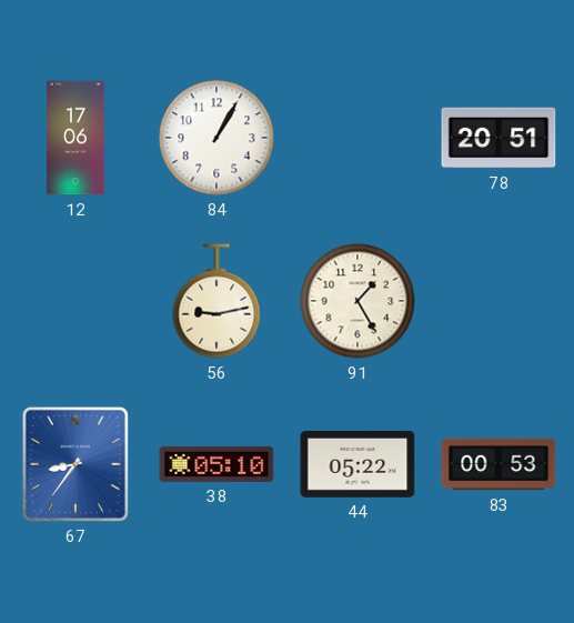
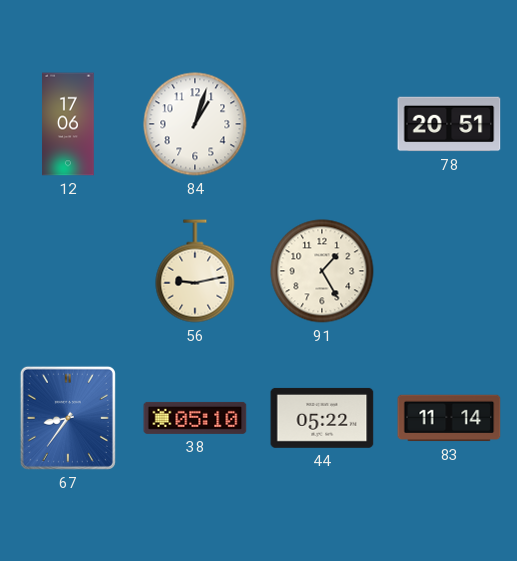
84: 1:05 -> 1:03 (195, 124)
83: 00:53 -> 11:14 (449, 418)
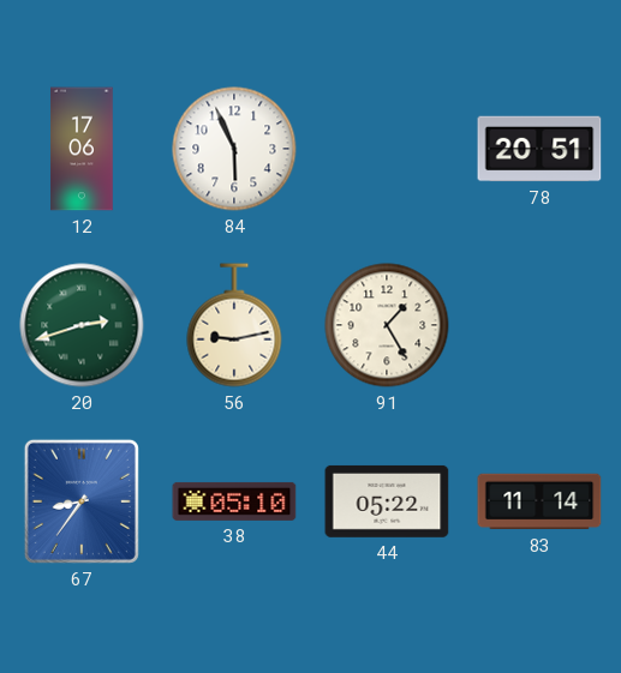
84: 1:03 -> 5:56 (234, 149)
20: none -> 2:42 (82, 325)
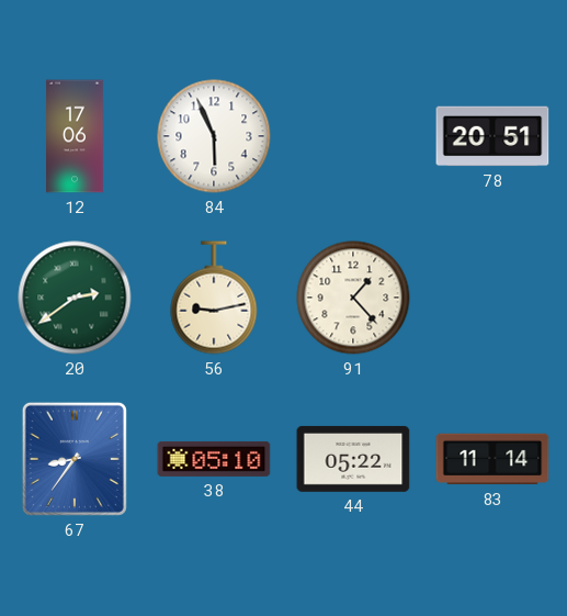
20: 2:42 -> 2:39 (75, 298)
91: 1:25 -> 1:23 (353, 298)
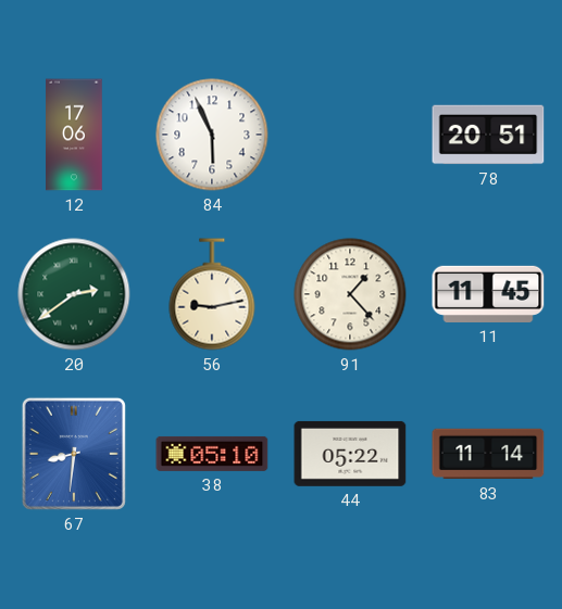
11: none -> 11:45 (488, 294)
67: 8:36 -> 8:31 (74, 454)
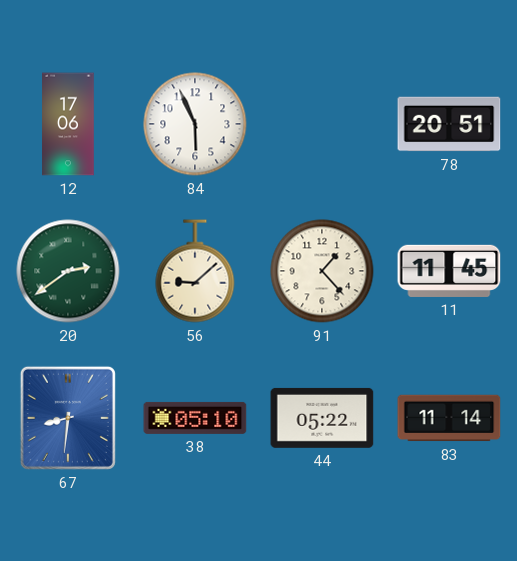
56: 9:13 -> 9:08 (195, 271)
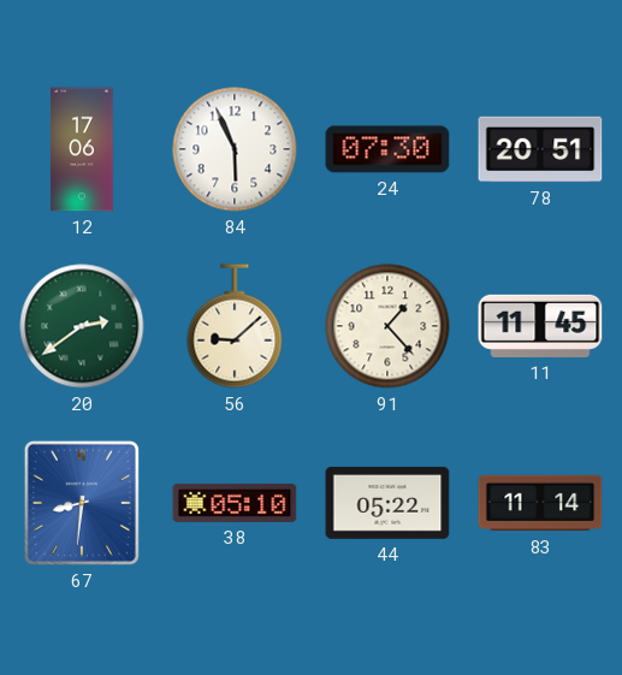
24: none -> 07:30 (387, 149)
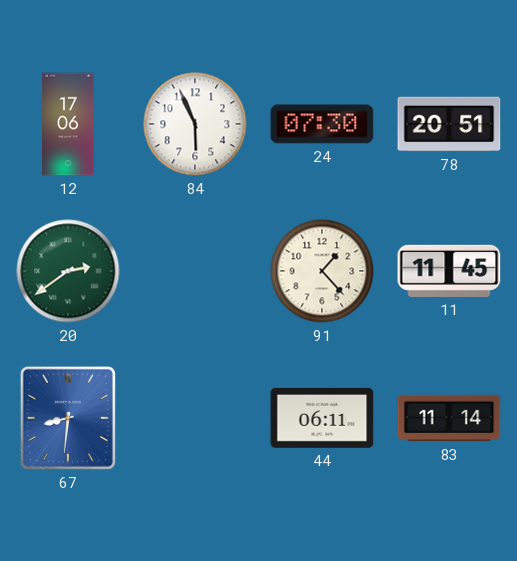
56: 9:08 -> none (235, 326)
38: 05:10 -> none (235, 503)
44: 05:22 -> 06:11 (322, 418)
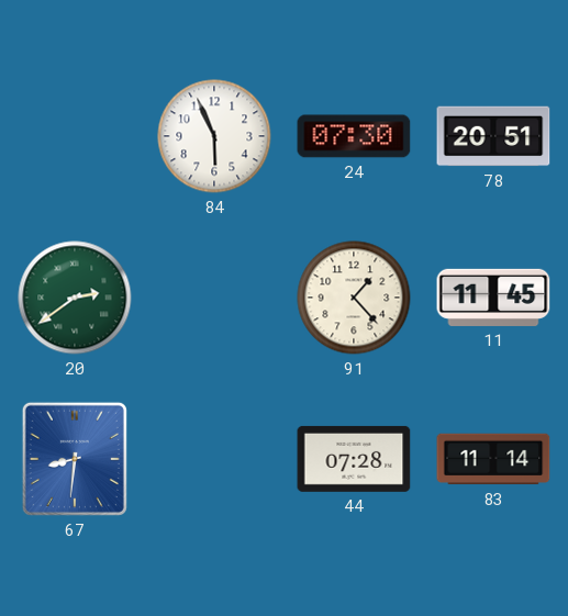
12: 17:06 -> none (68, 124)
44: 06:11 -> 07:28 (354, 459)
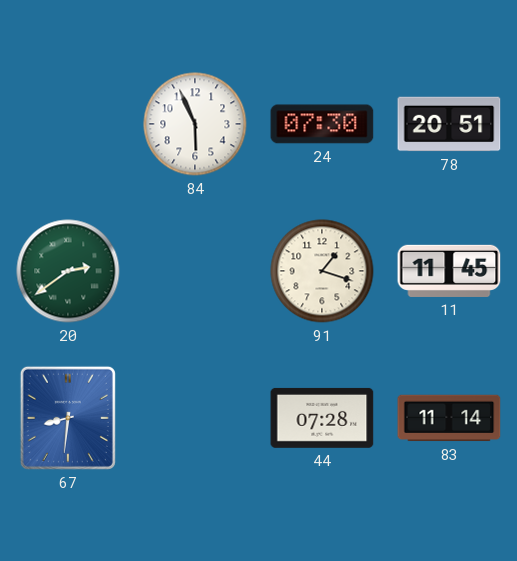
91: 1:23 -> 1:18 (322, 271)
